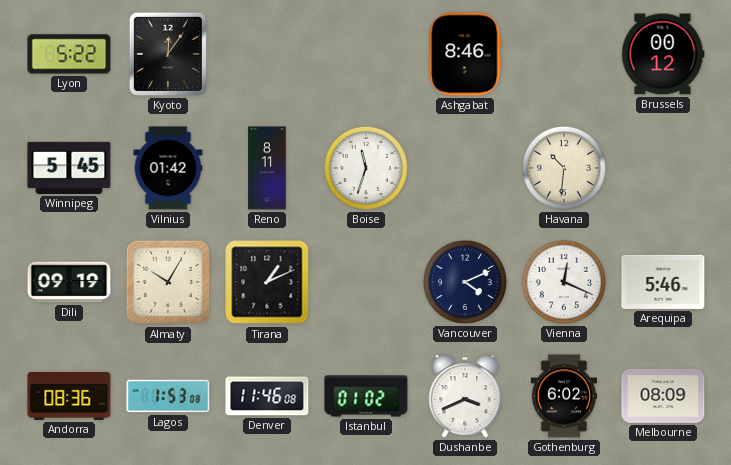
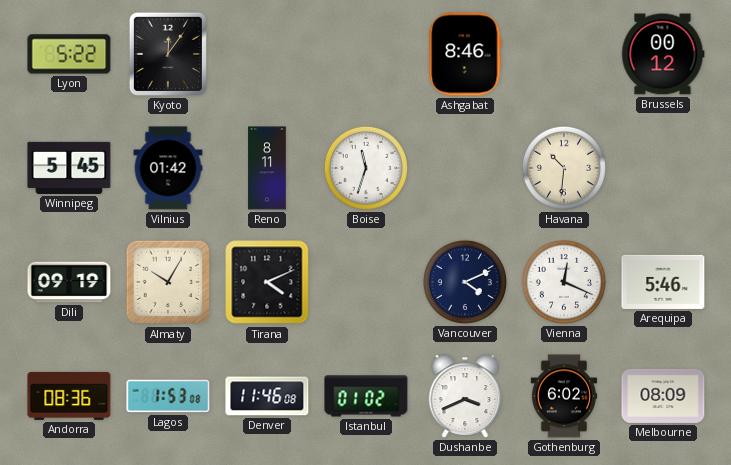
Tirana: 1:11 -> 4:11 (267, 282)
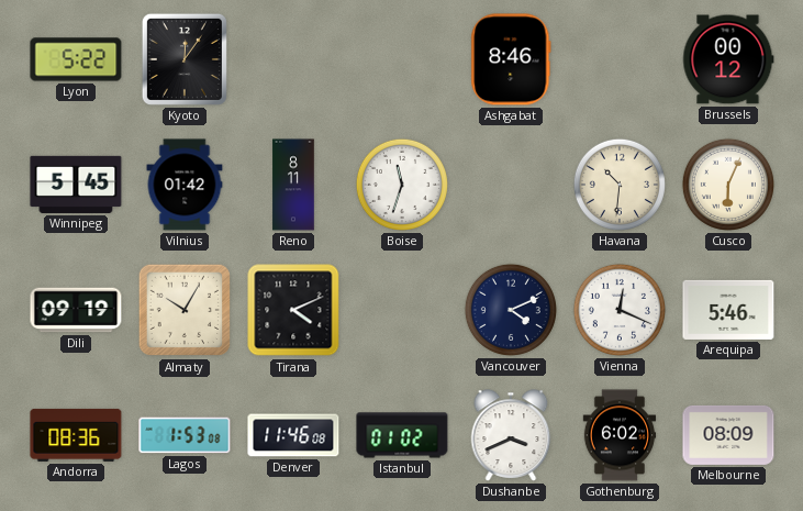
Cusco: none -> 6:04 (728, 185)
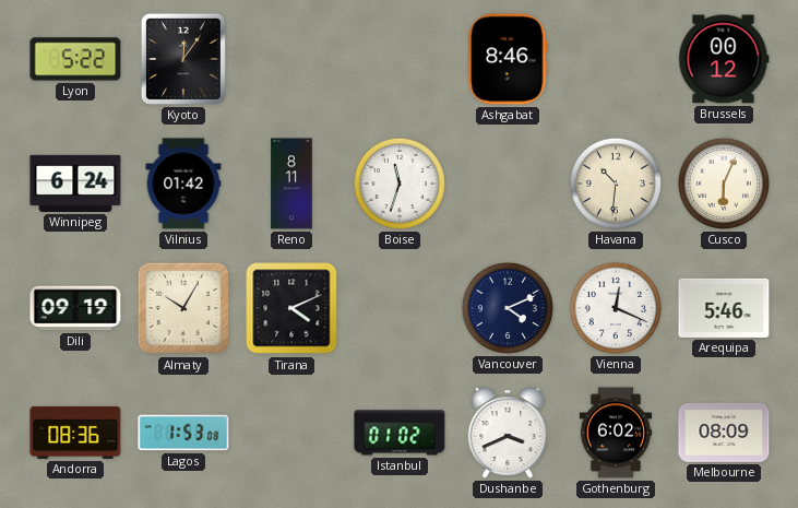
Winnipeg: 5:45 -> 6:24 (75, 184)
Denver: 11:46 -> none (293, 435)
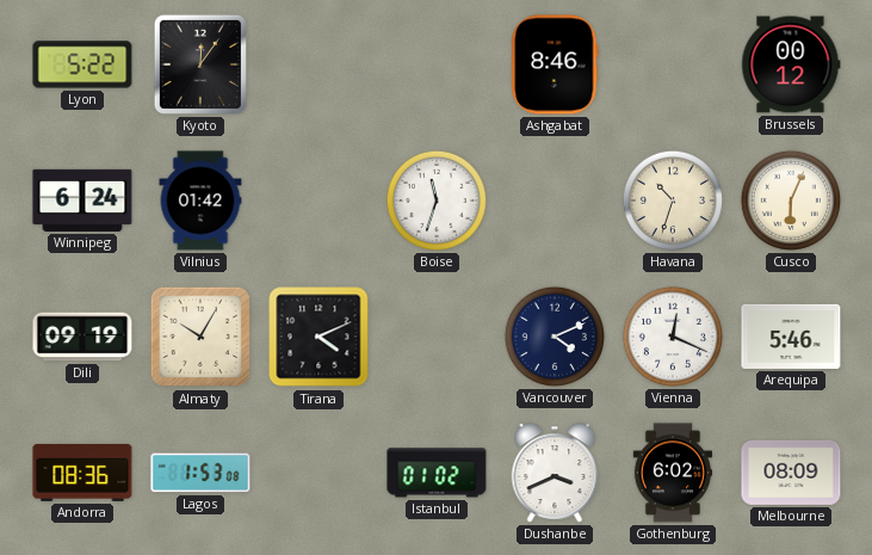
Reno: 8:11 -> none (291, 184)
Havana: 10:31 -> 10:33 (673, 201)
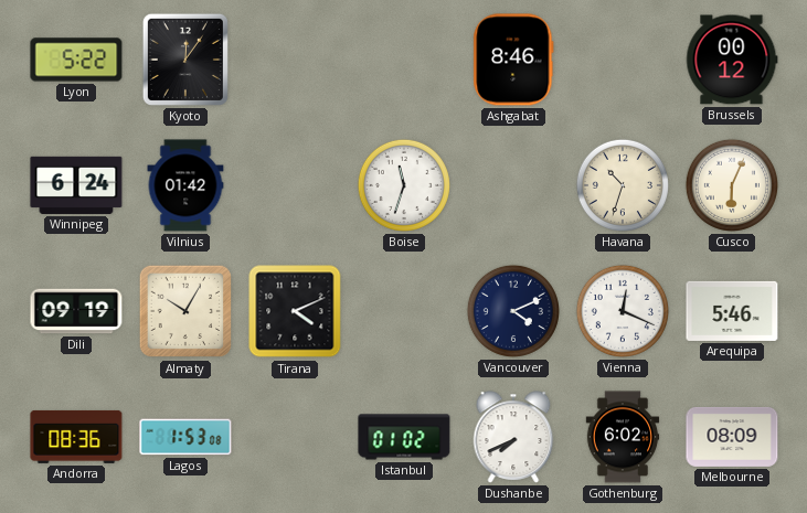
Dushanbe: 3:41 -> 7:41 (513, 437)
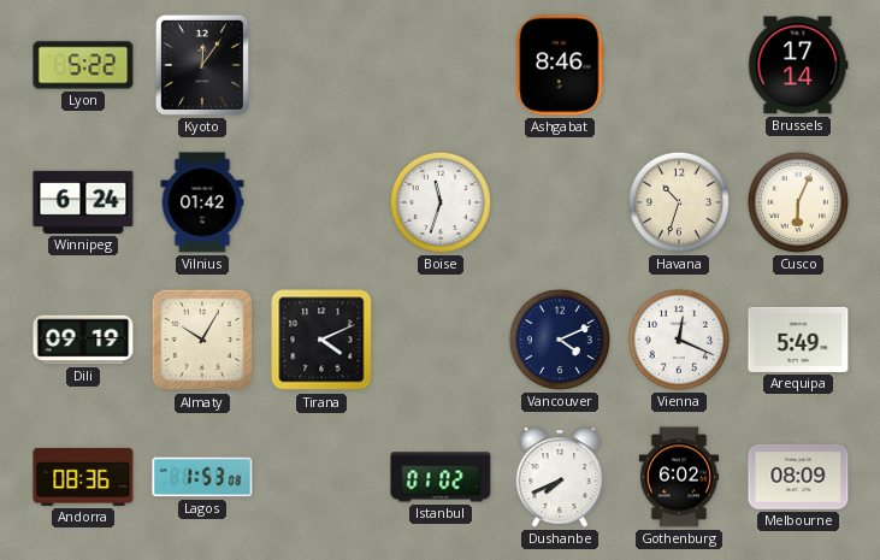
Brussels: 00:12 -> 17:14 (798, 65)
Arequipa: 5:46 -> 5:49 (798, 340)
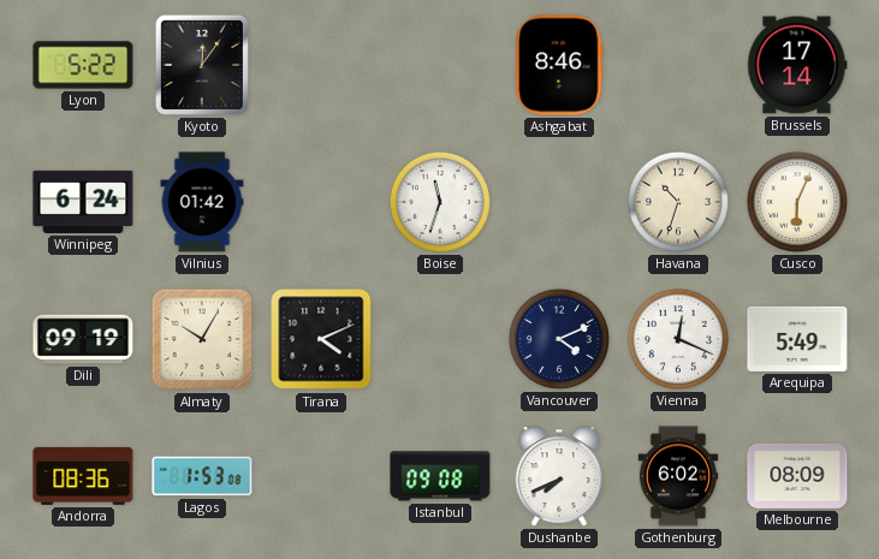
Istanbul: 01:02 -> 09:08 (440, 476)
